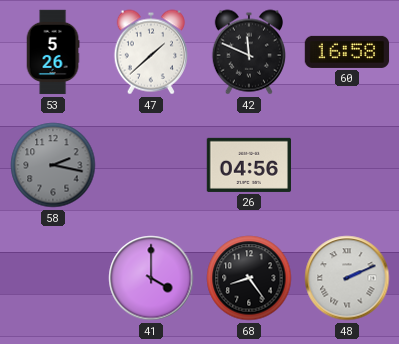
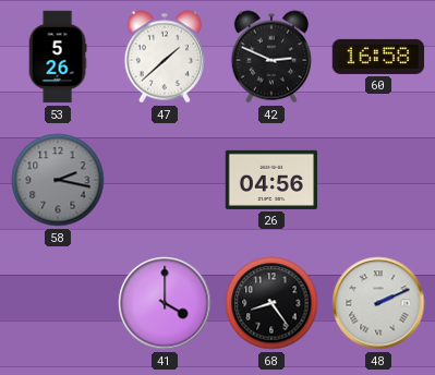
42: 11:49 -> 2:49 (270, 57)
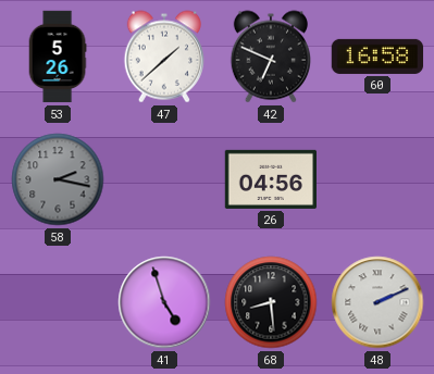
42: 2:49 -> 6:49 (270, 57)
41: 4:00 -> 4:57 (164, 302)
68: 8:24 -> 8:29 (271, 302)
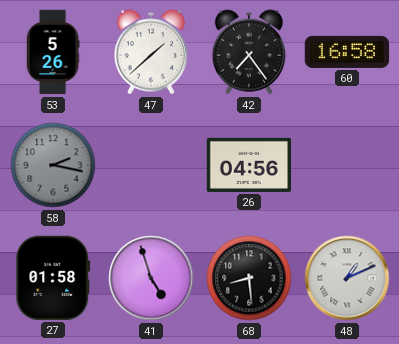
42: 6:49 -> 7:24 (248, 52)
27: none -> 01:58 (53, 278)
48: 2:11 -> 1:11 (347, 278)
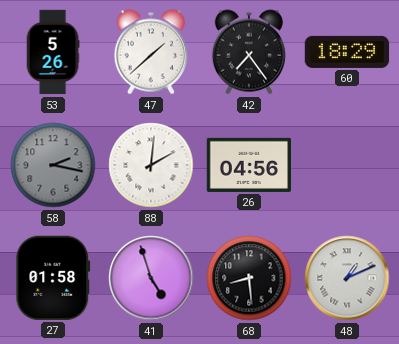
60: 16:58 -> 18:29 (347, 52)
88: none -> 2:01 (151, 165)
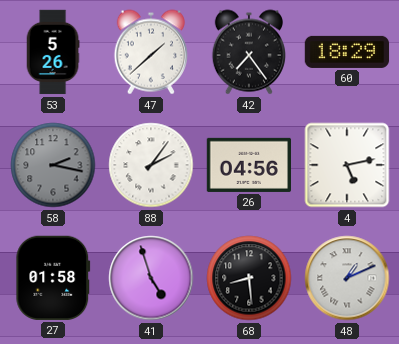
88: 2:01 -> 2:06 (151, 165)
4: none -> 5:13 (347, 165)
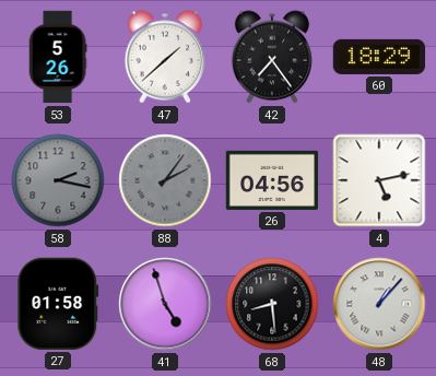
88 dial: white -> grey (165, 180)
48: 1:11 -> 1:07 (379, 304)
